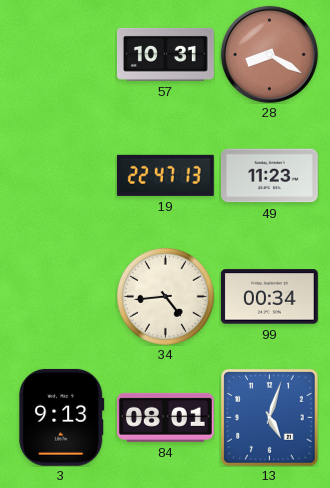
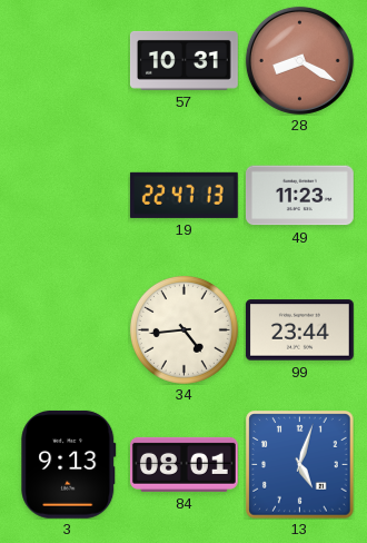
99: 00:34 -> 23:44 (299, 330)
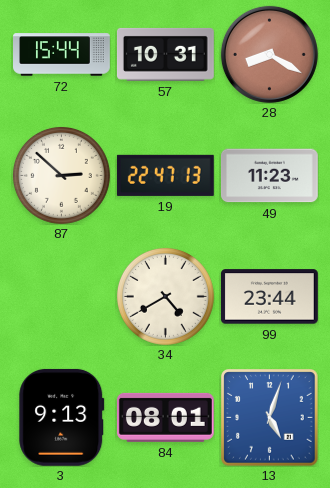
72: none -> 15:44 (62, 55)
87: none -> 2:52 (61, 175)
34: 4:44 -> 4:40 (165, 296)
